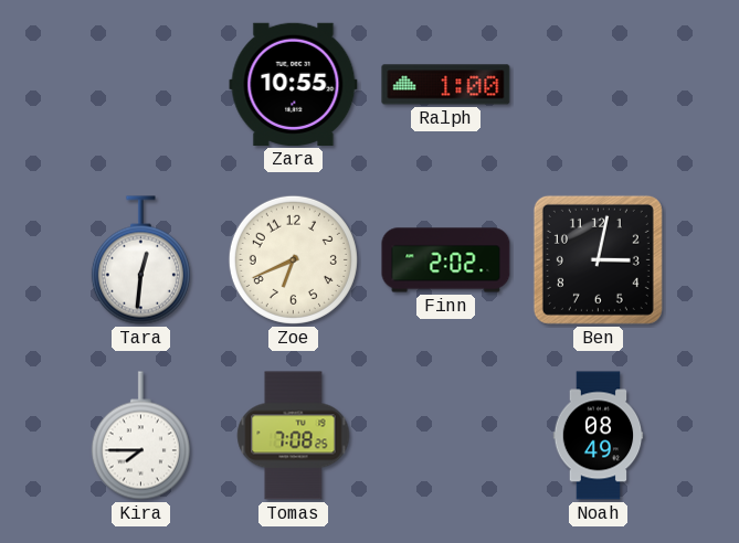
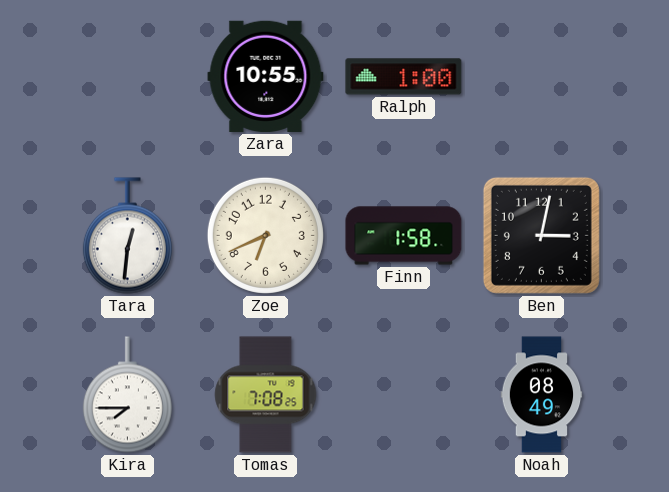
Finn: 2:02 -> 1:58 (404, 236)
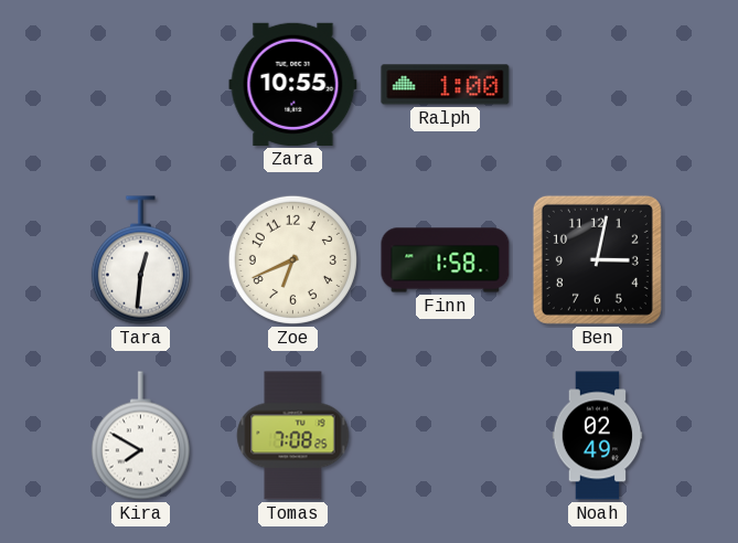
Kira: 7:45 -> 7:50 (140, 436)
Noah: 08:49 -> 02:49 (598, 436)
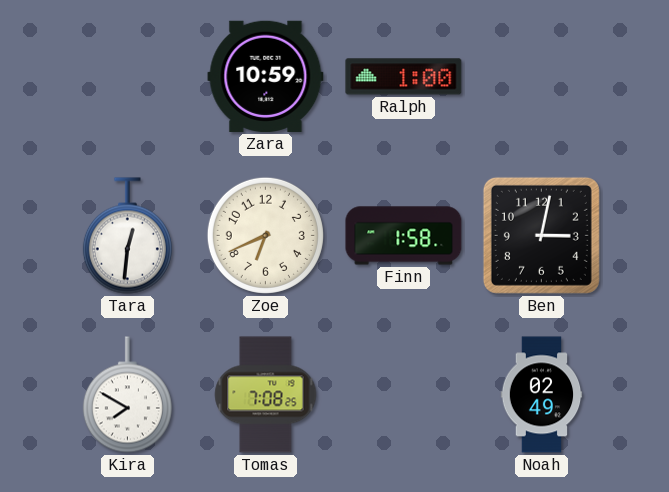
Zara: 10:55 -> 10:59 (266, 76)
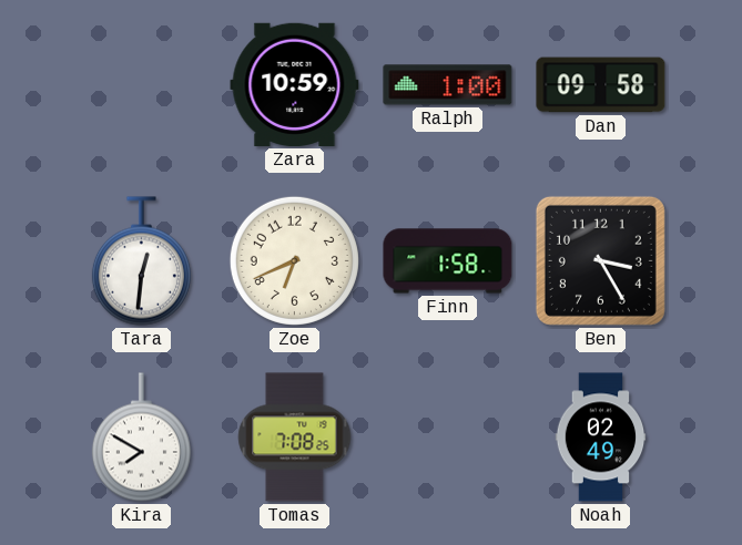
Dan: none -> 09:58 (601, 85)
Ben: 3:02 -> 3:25 (600, 260)
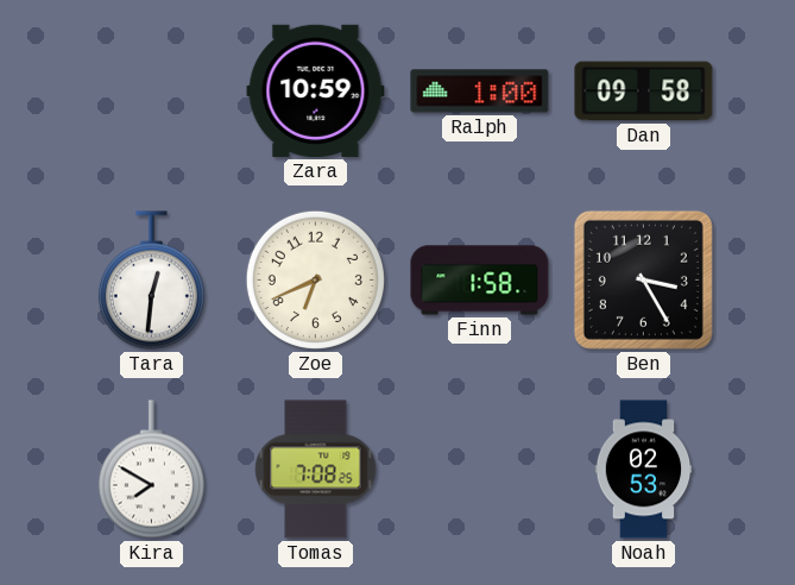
Noah: 02:49 -> 02:53 (644, 470)
